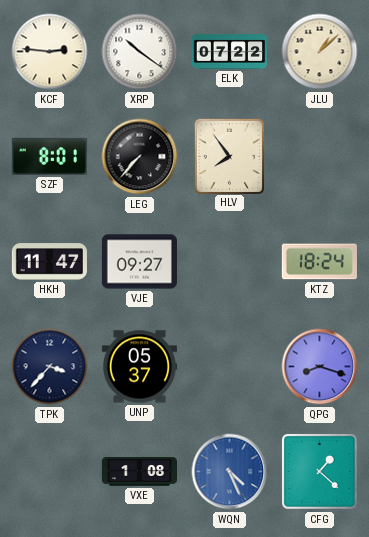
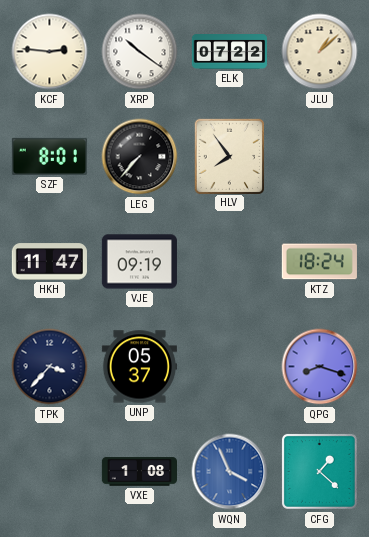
VJE: 09:27 -> 09:19 (139, 262)
WQN: 4:26 -> 3:56 (230, 472)
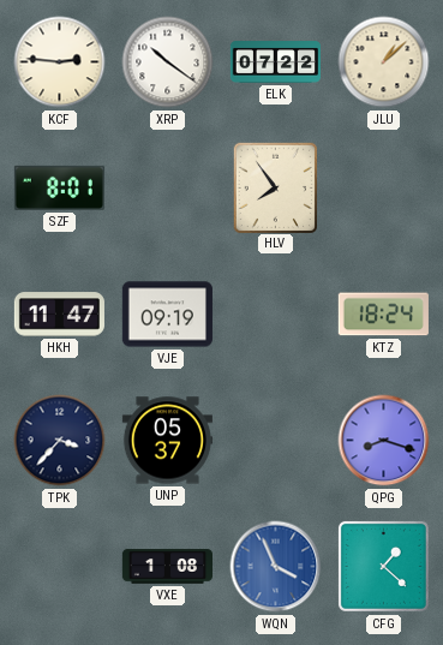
LEG: 7:37 -> none (140, 157)
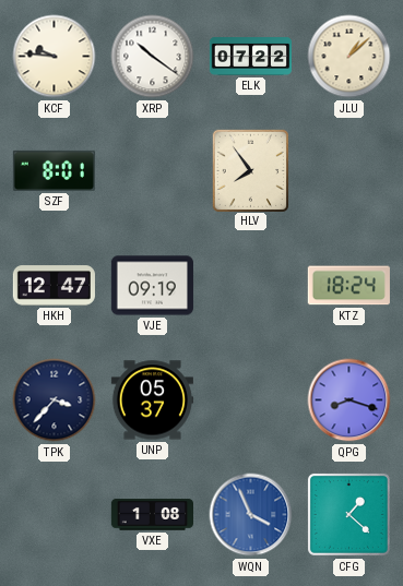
KCF: 2:46 -> 9:46 (55, 57)
HKH: 11:47 -> 12:47 (54, 286)
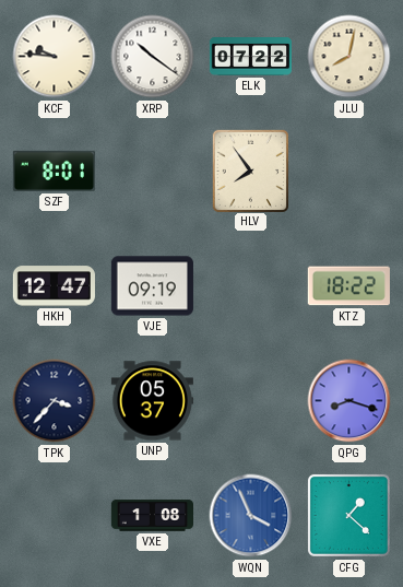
JLU: 1:08 -> 8:02 (349, 57)
KTZ: 18:24 -> 18:22 (348, 286)
